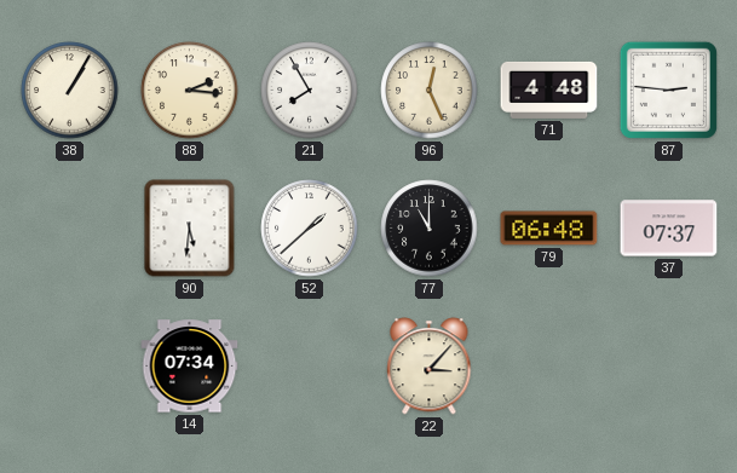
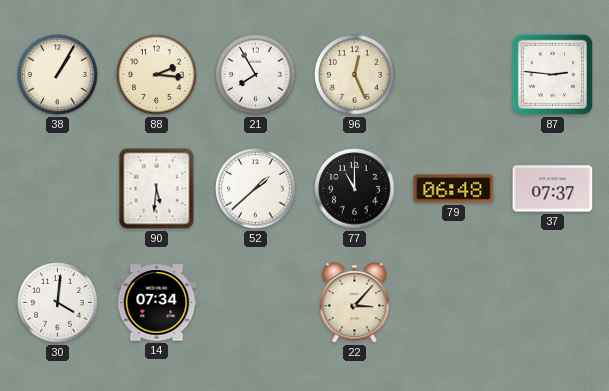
71: 4:48 -> none (549, 90)
30: none -> 4:01 (58, 303)
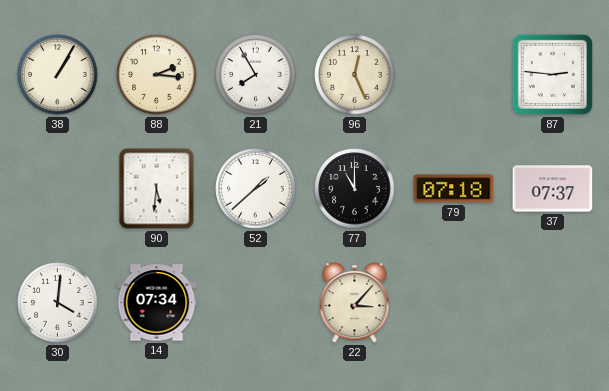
79: 06:48 -> 07:18 (454, 189)
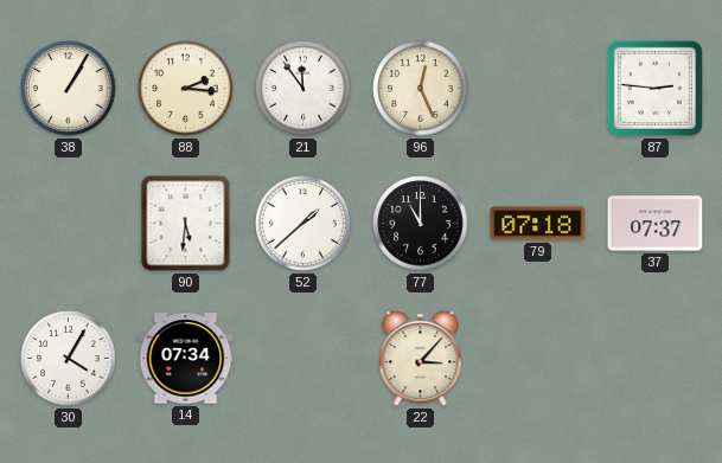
21: 7:55 -> 11:54 (304, 89)
30: 4:01 -> 4:05 (69, 359)
